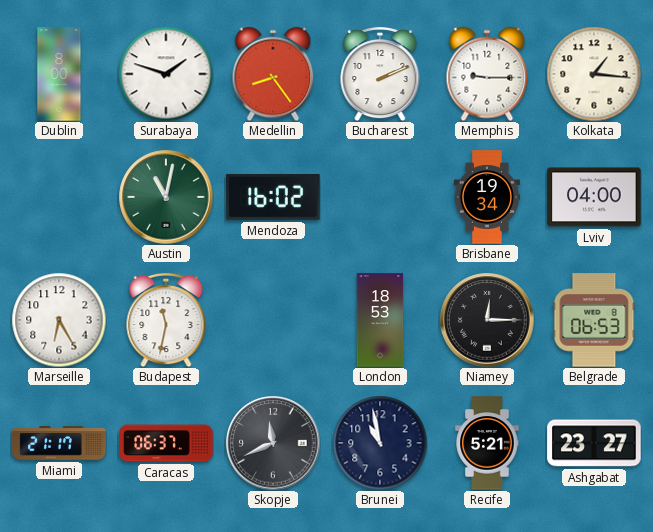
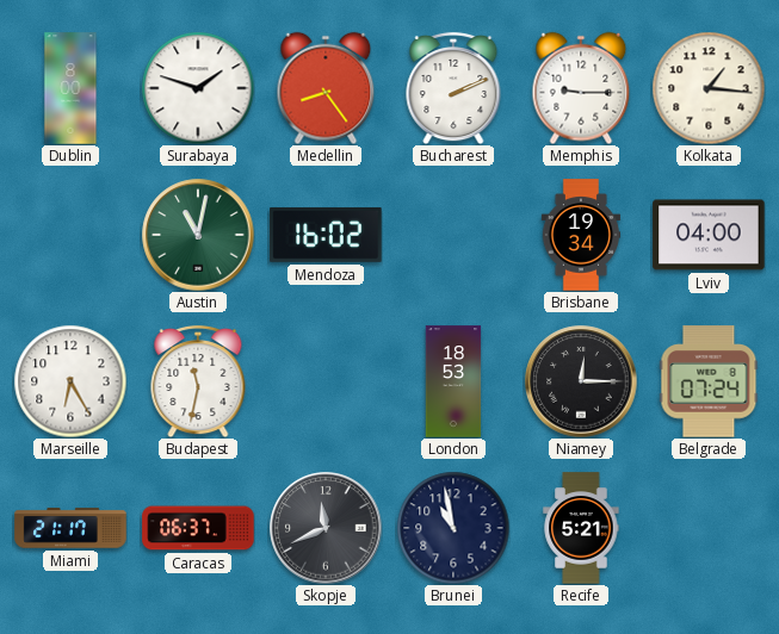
Belgrade: 06:53 -> 07:24 (709, 381)
Ashgabat: 23:27 -> none (594, 443)
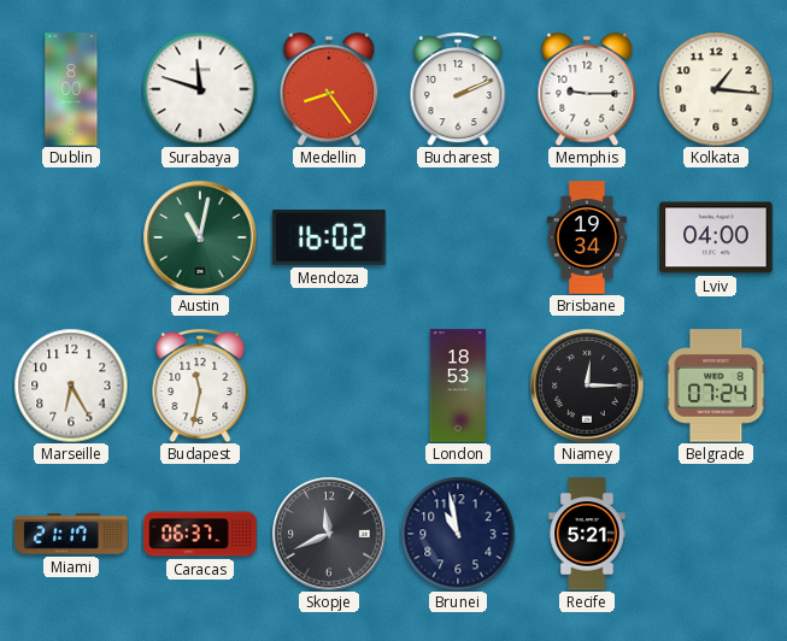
Surabaya: 1:48 -> 11:48 (200, 89)
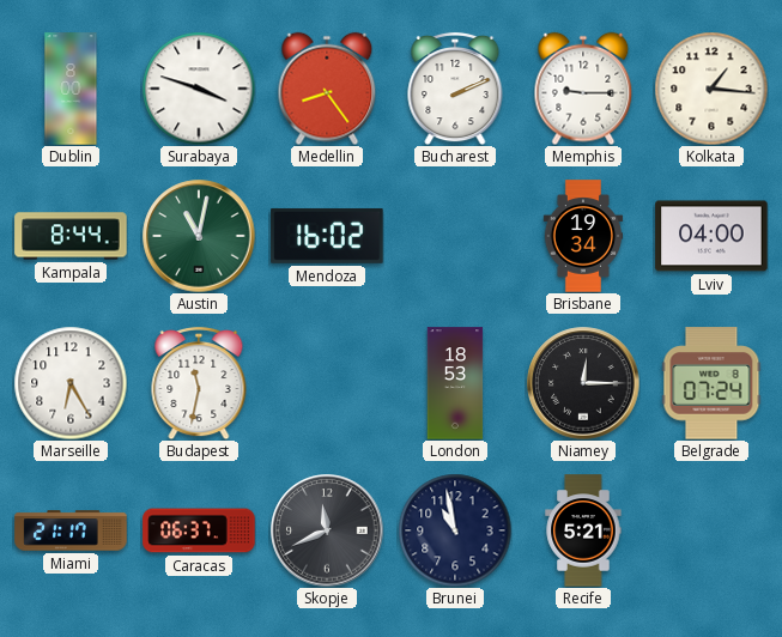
Surabaya: 11:48 -> 3:48 (199, 89)
Kampala: none -> 8:44 (71, 236)
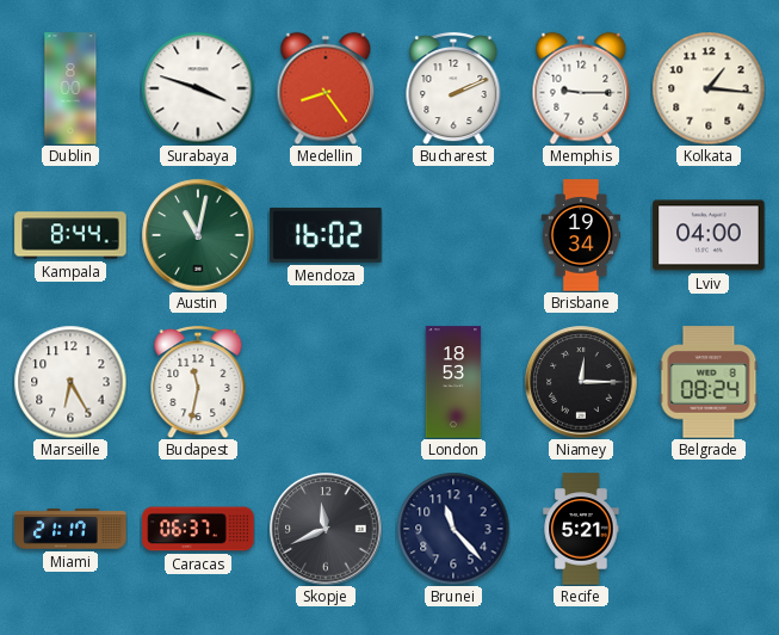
Belgrade: 07:24 -> 08:24 (709, 382)
Brunei: 10:58 -> 11:23 (453, 529)
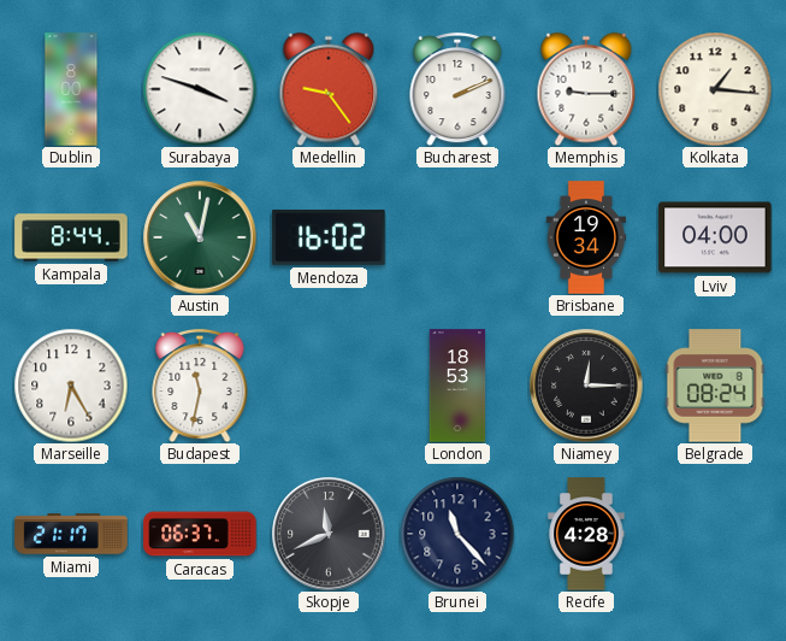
Medellin: 8:24 -> 9:24 (329, 89)
Recife: 5:21 -> 4:28 (586, 534)
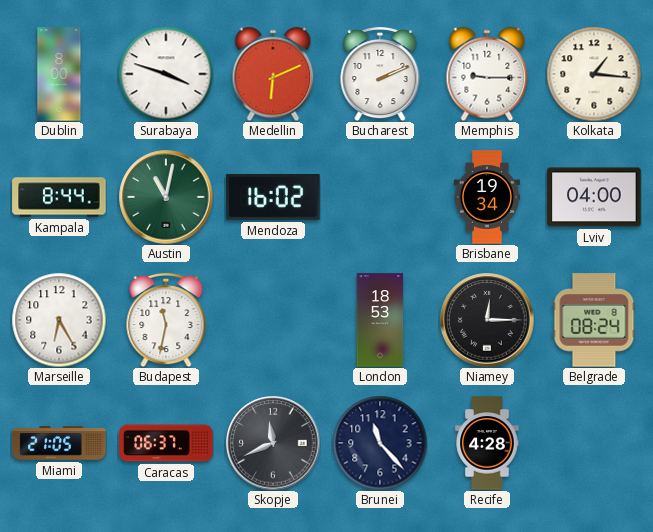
Medellin: 9:24 -> 6:11 (273, 74)
Miami: 21:17 -> 21:05 (59, 443)
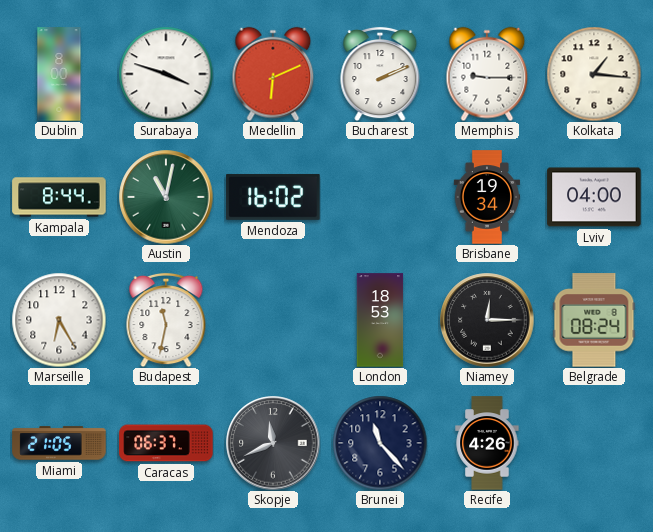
Recife: 4:28 -> 4:26 (487, 443)
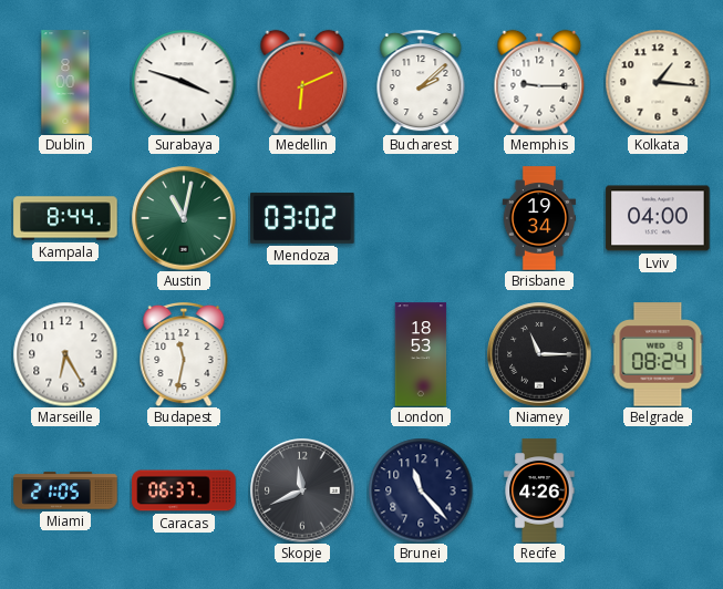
Bucharest: 2:11 -> 2:08 (421, 82)
Mendoza: 16:02 -> 03:02 (302, 218)
Niamey: 12:15 -> 11:15 (539, 354)
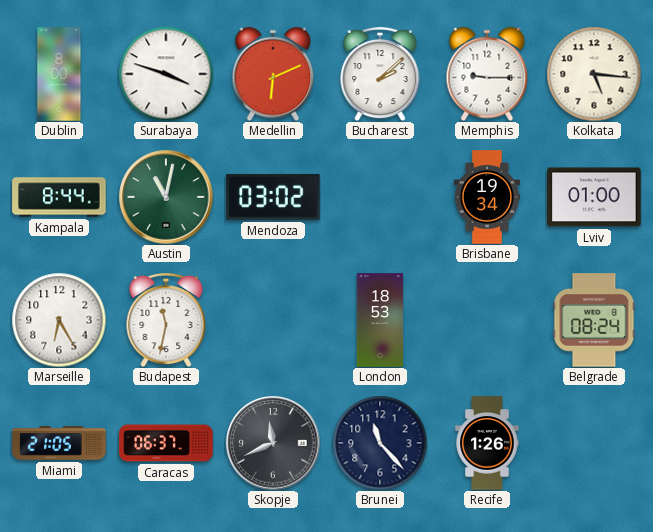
Kolkata: 1:16 -> 5:16 (594, 74)
Lviv: 04:00 -> 01:00 (594, 197)
Niamey: 11:15 -> none (539, 354)
Recife: 4:26 -> 1:26 (487, 443)
